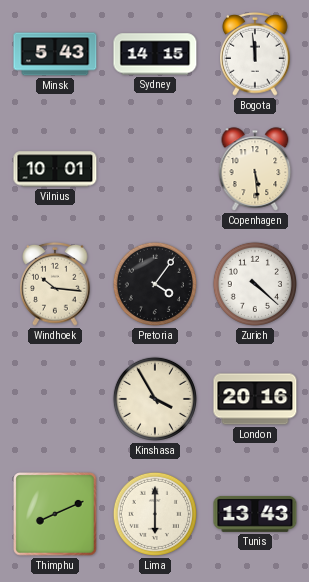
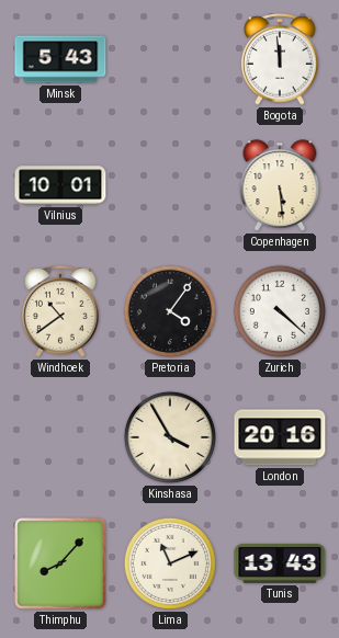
Sydney: 14:15 -> none (155, 54)
Windhoek: 10:16 -> 10:39 (60, 311)
Thimphu: 8:11 -> 8:07 (60, 563)
Lima: 6:00 -> 11:11 (170, 563)
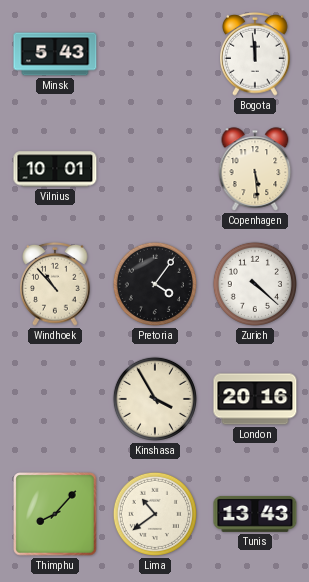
Windhoek: 10:39 -> 10:53 (55, 284)
Lima: 11:11 -> 10:39 (155, 514)
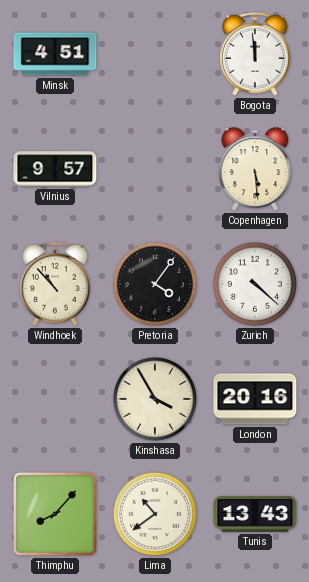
Minsk: 5:43 -> 4:51 (55, 54)
Vilnius: 10:01 -> 9:57 (55, 169)
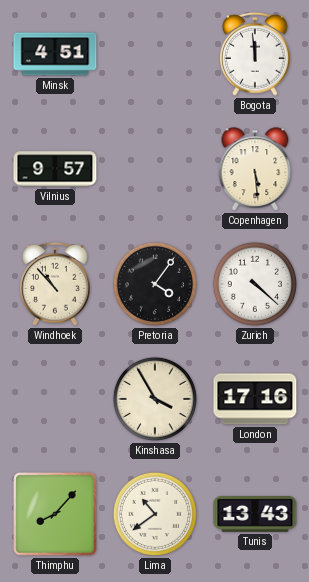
London: 20:16 -> 17:16 (255, 399)
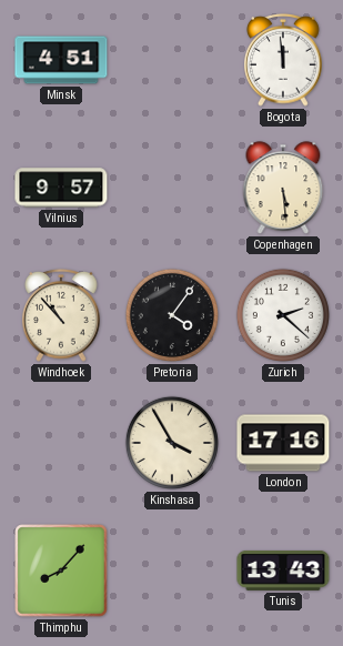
Zurich: 4:22 -> 2:22 (283, 315)
Lima: 10:39 -> none (155, 514)
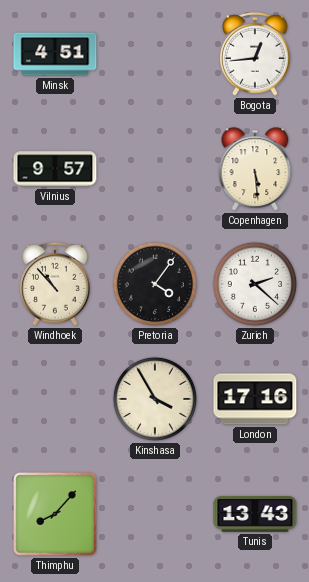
Bogota: 11:59 -> 12:44 (255, 54)
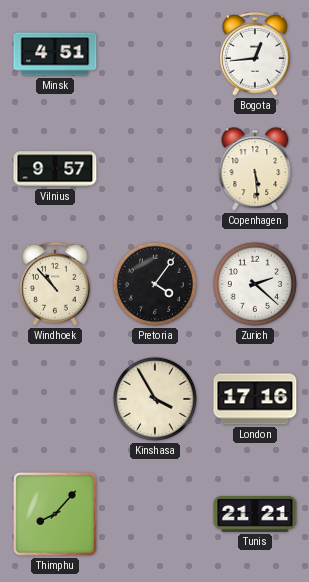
Tunis: 13:43 -> 21:21 (255, 514)
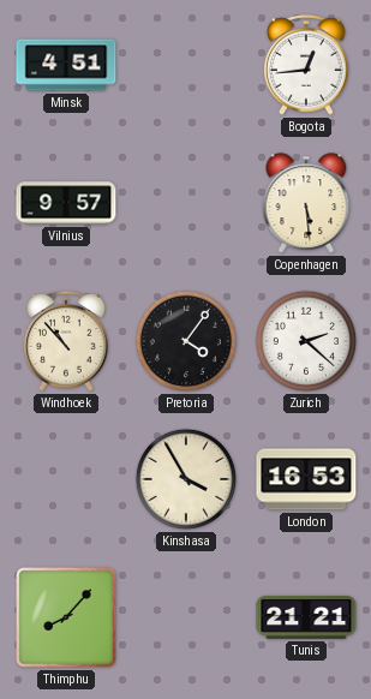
London: 17:16 -> 16:53 (306, 479)
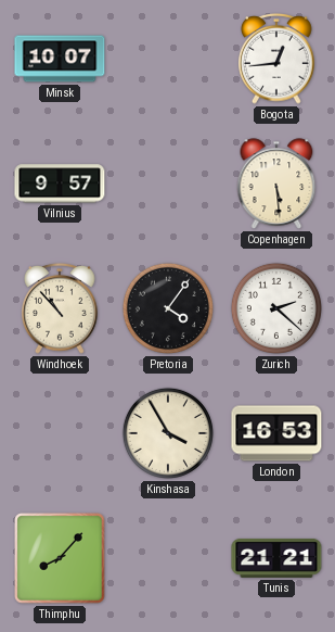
Minsk: 4:51 -> 10:07 (60, 59)
